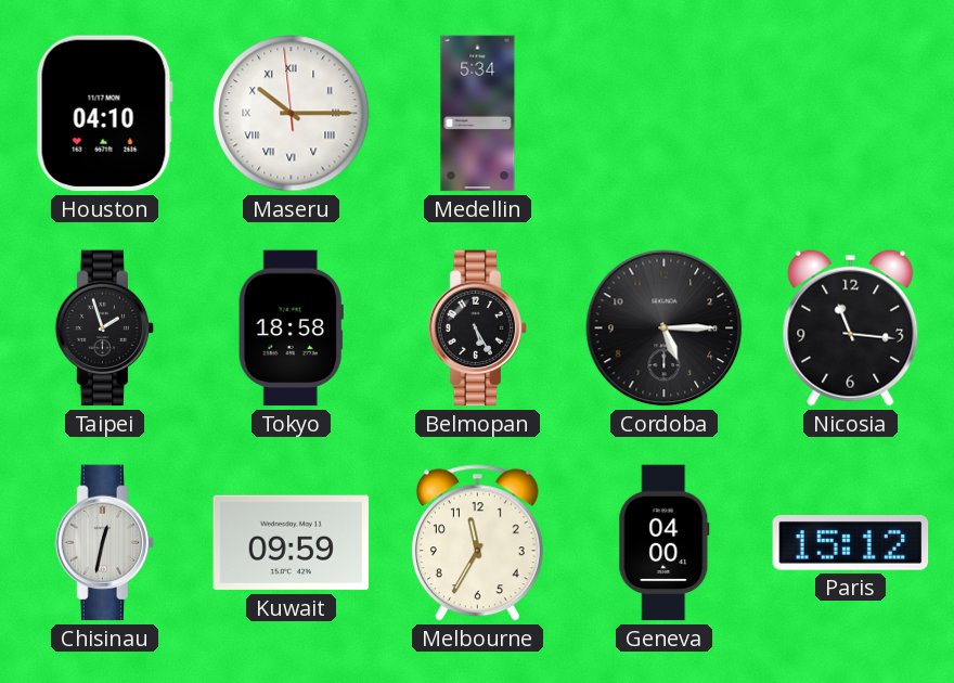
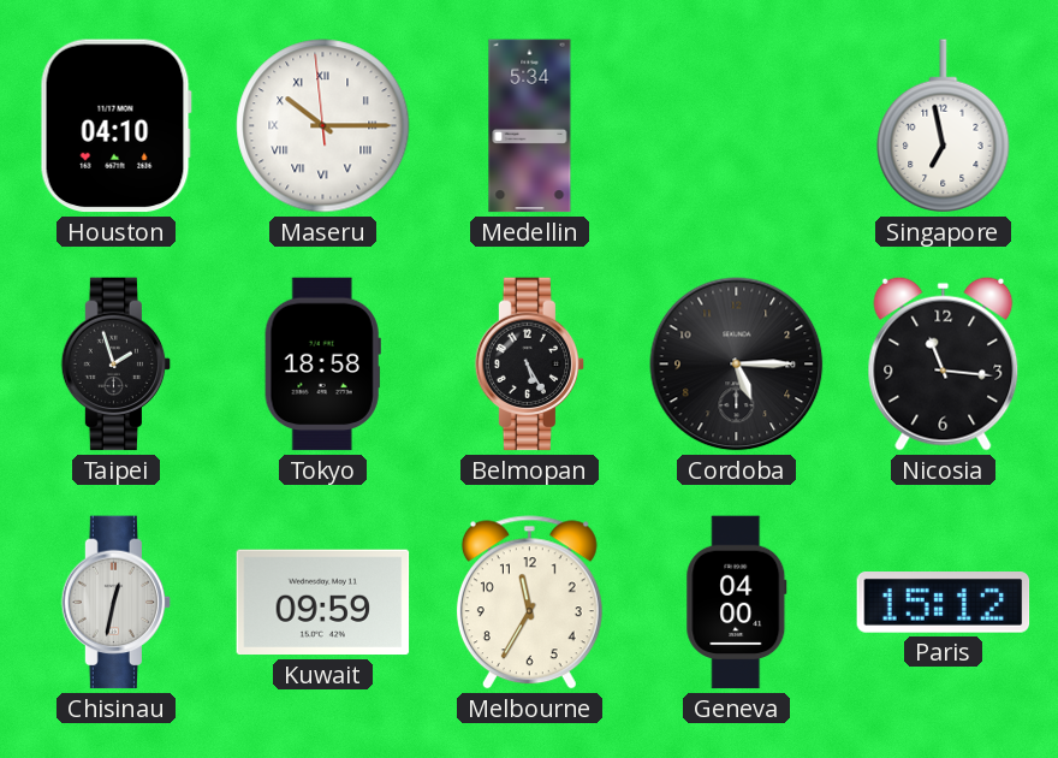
Singapore: none -> 6:58 (944, 126)
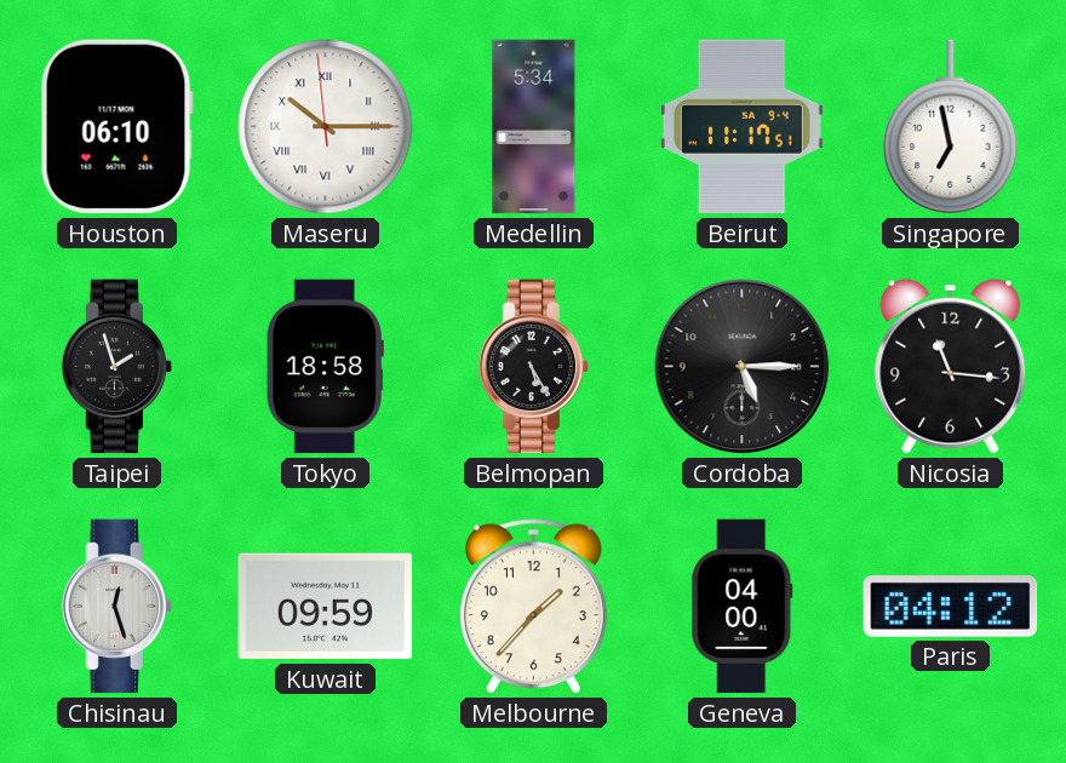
Houston: 04:10 -> 06:10 (116, 127)
Beirut: none -> 11:17 (741, 127)
Chisinau: 12:32 -> 12:27 (118, 607)
Melbourne: 11:35 -> 1:37 (533, 607)
Paris: 15:12 -> 04:12 (951, 607)
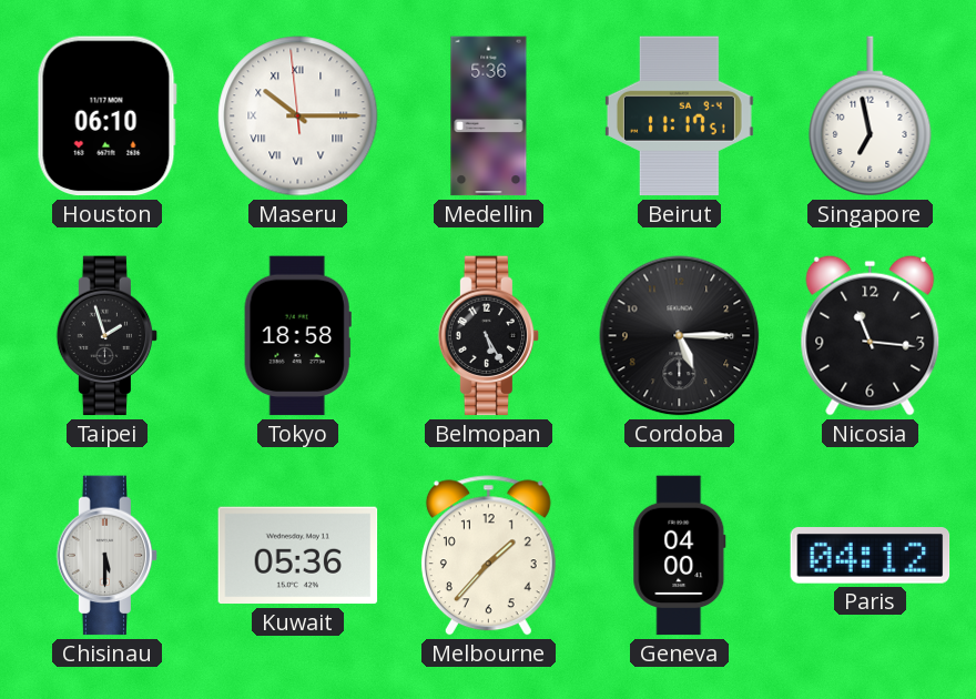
Medellin: 5:34 -> 5:36 (489, 116)
Chisinau: 12:27 -> 5:30 (108, 556)
Kuwait: 09:59 -> 05:36 (298, 556)
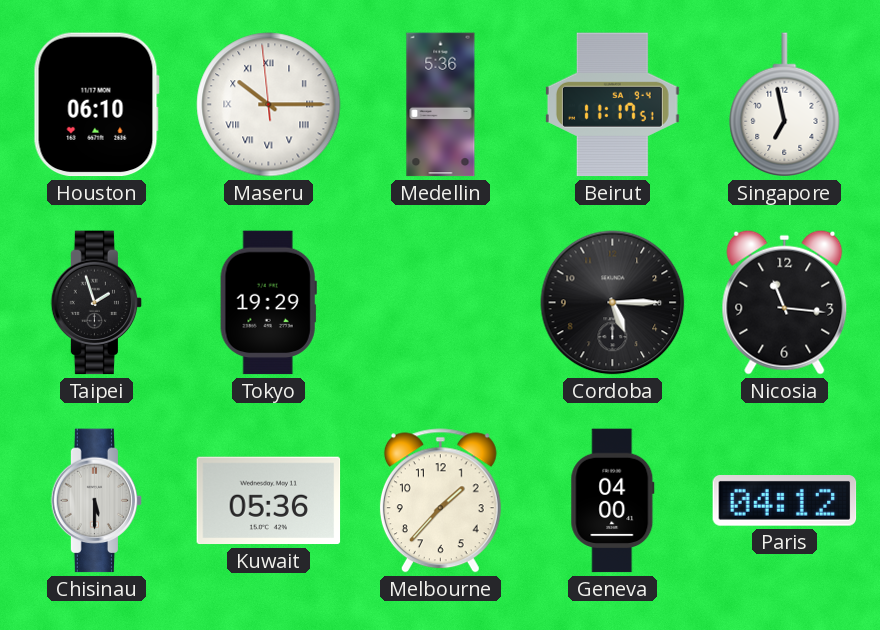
Tokyo: 18:58 -> 19:29 (268, 303)
Belmopan: 5:25 -> none (489, 336)
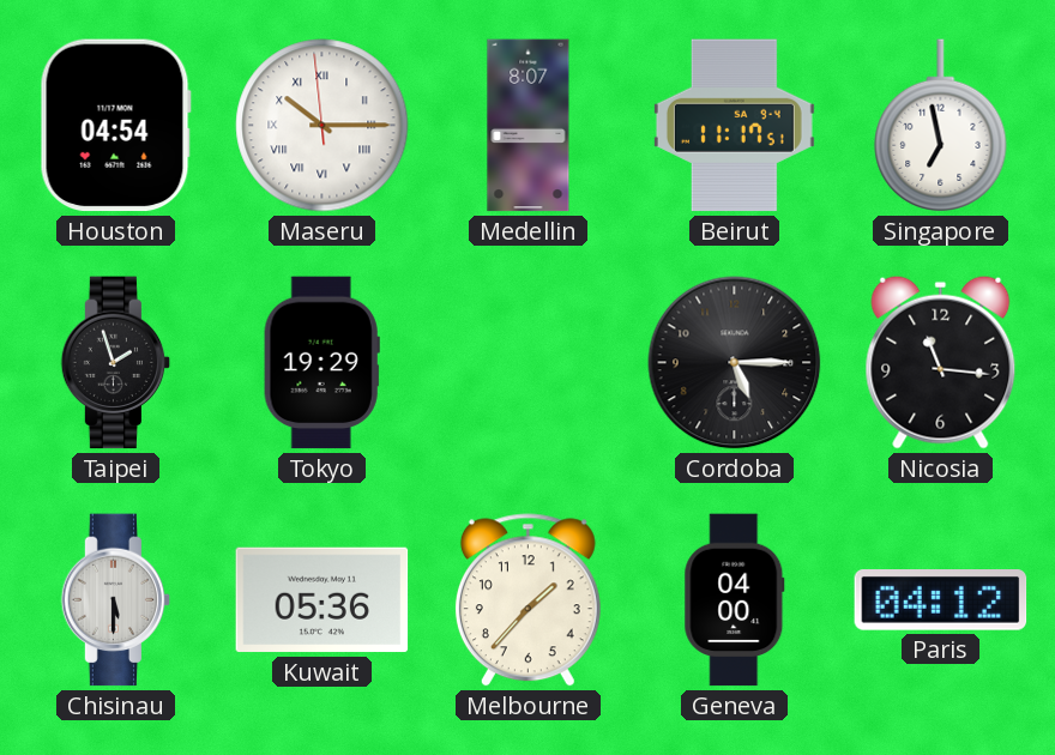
Houston: 06:10 -> 04:54 (115, 126)
Medellin: 5:36 -> 8:07 (529, 126)
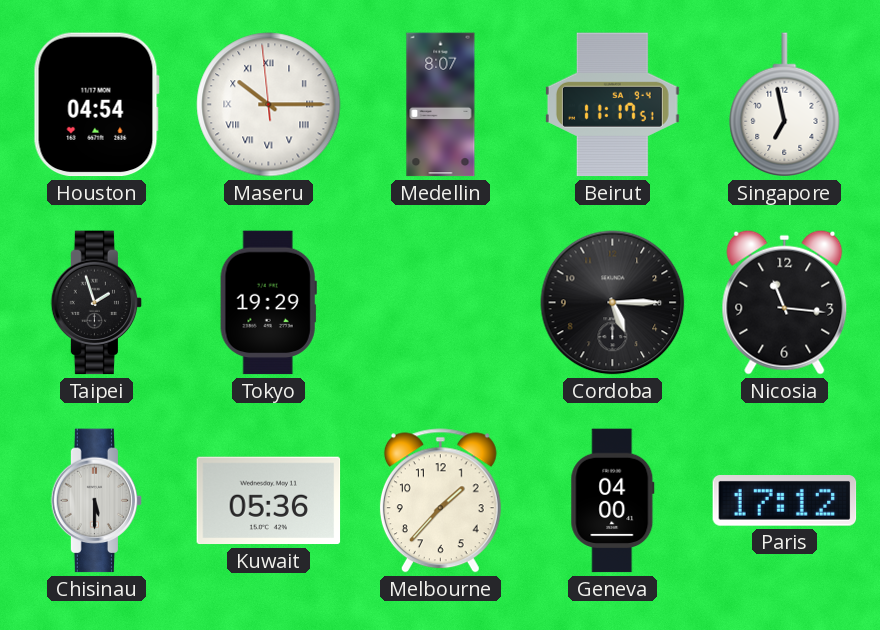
Paris: 04:12 -> 17:12 (785, 501)
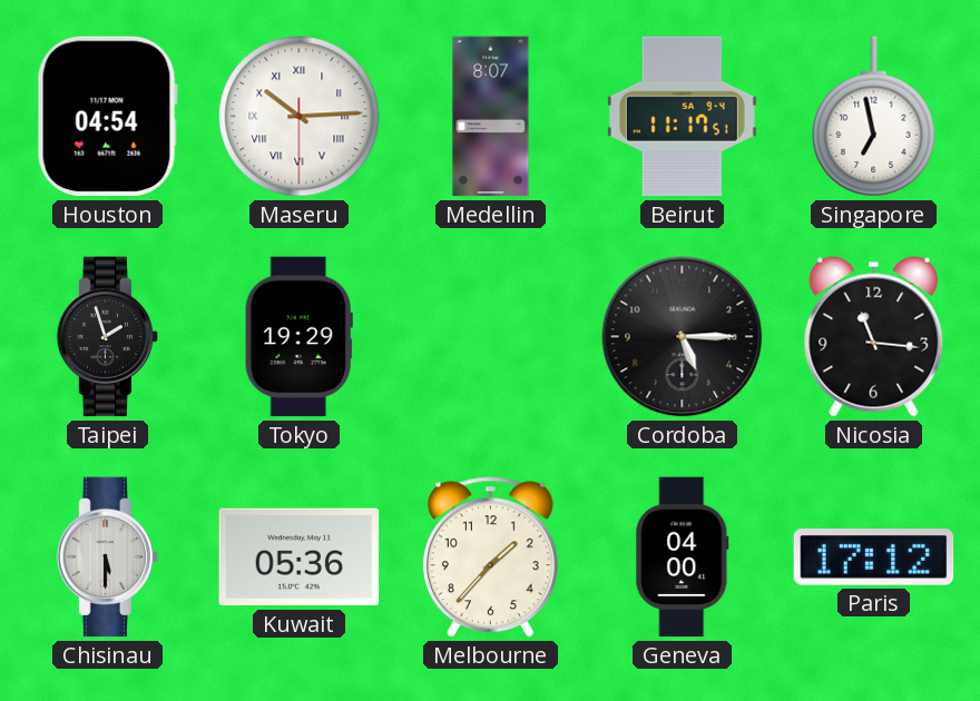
Maseru: 10:14:59 -> 10:14:30 (300, 117)
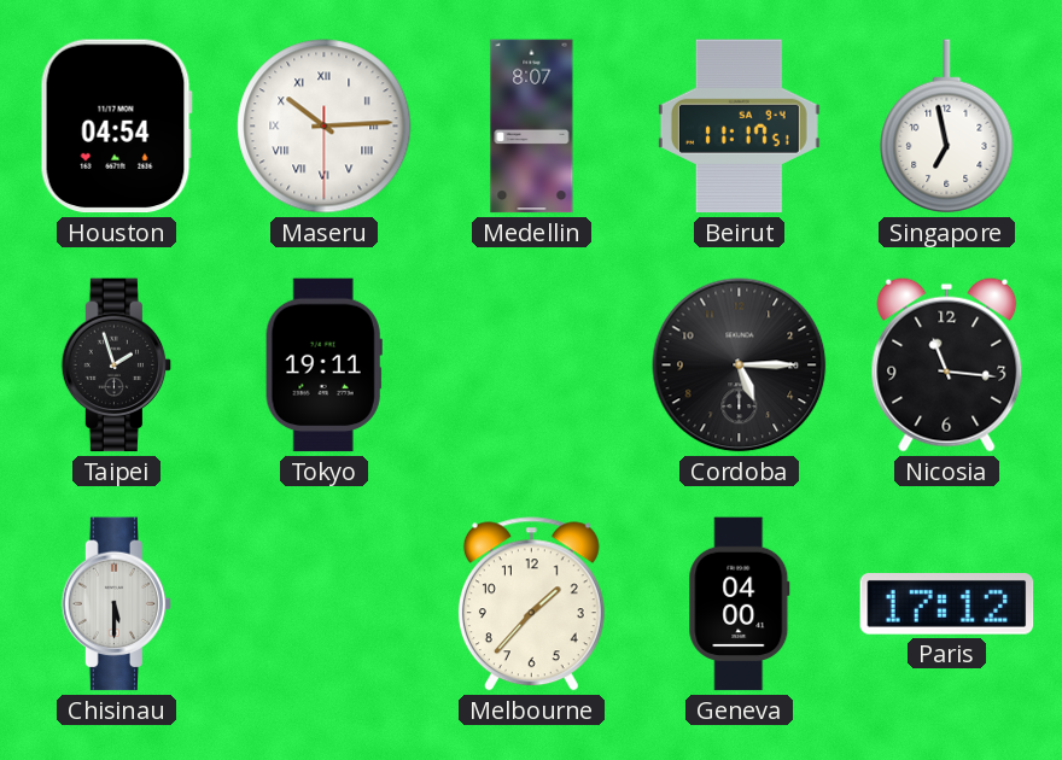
Tokyo: 19:29 -> 19:11 (323, 366)
Kuwait: 05:36 -> none (300, 557)
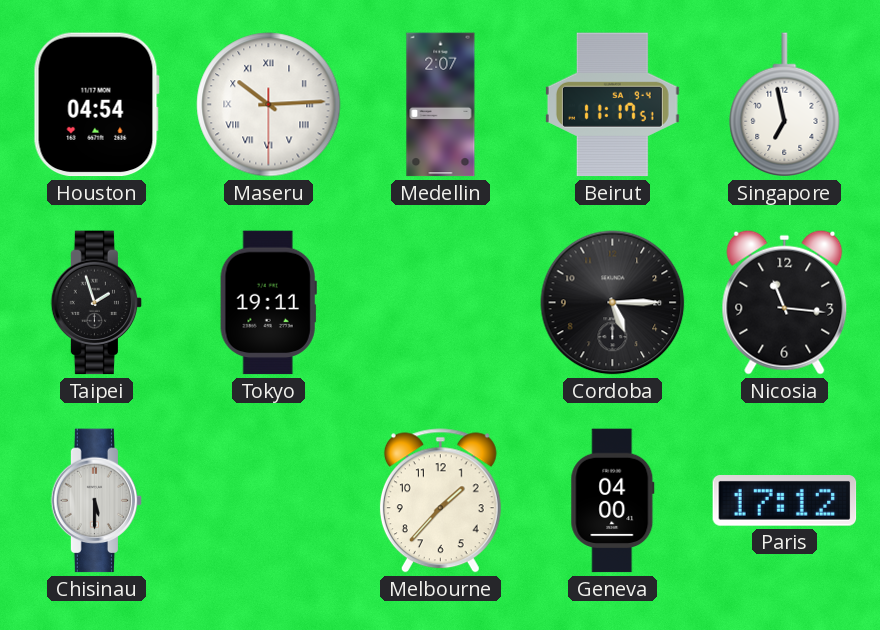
Medellin: 8:07 -> 2:07 (441, 105)
